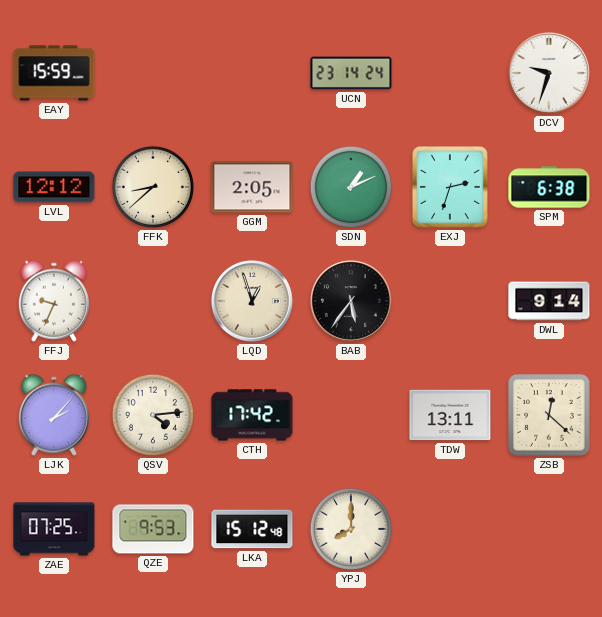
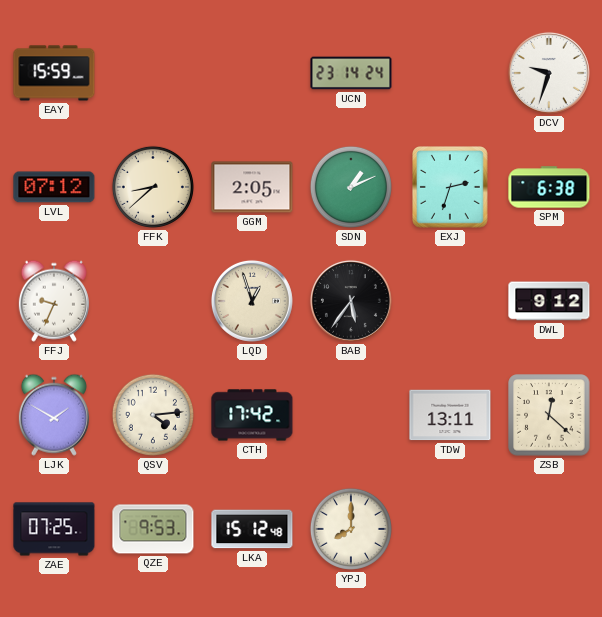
LVL: 12:12 -> 07:12 (54, 187)
DWL: 9:14 -> 9:12 (549, 301)
LJK: 2:07 -> 1:50 (54, 415)
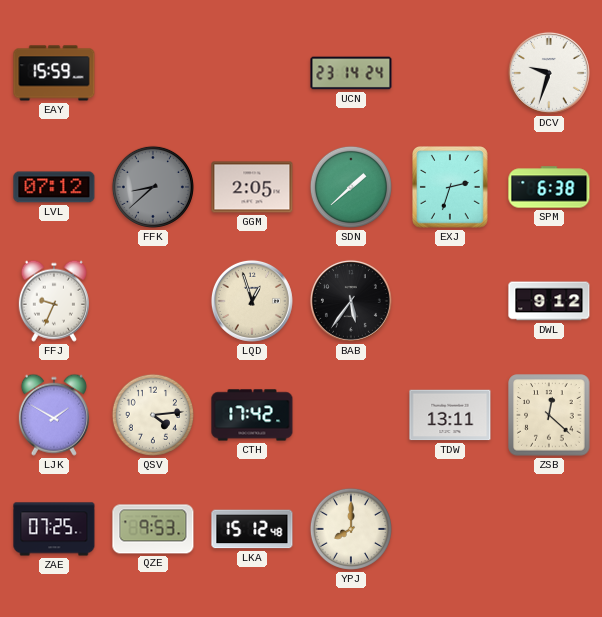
FFK dial: cream -> grey (153, 187)
SDN: 1:11 -> 1:38 (351, 187)
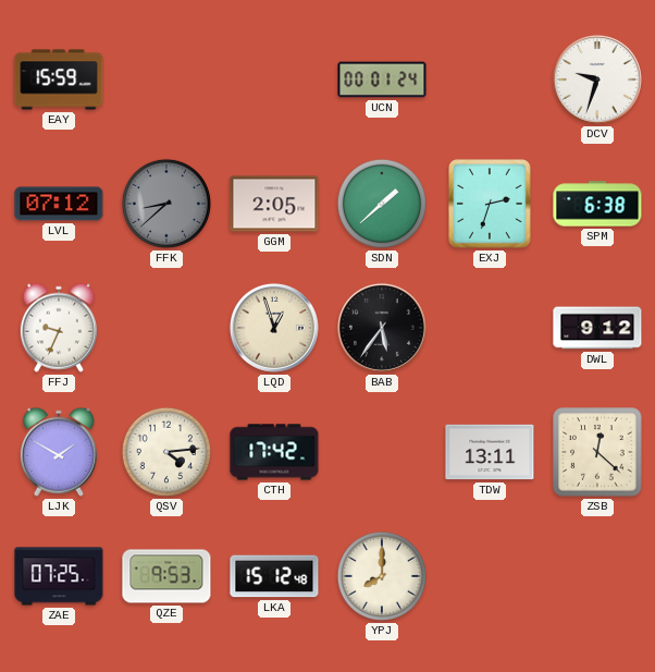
UCN: 23:14 -> 00:01 (382, 80)
